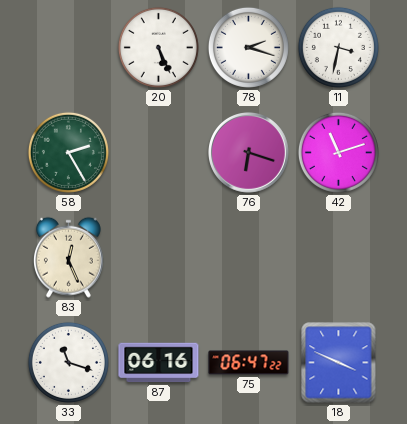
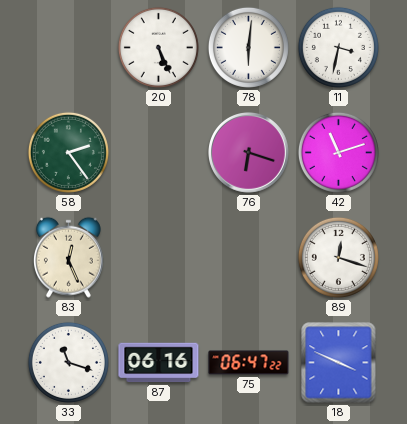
78: 2:18 -> 6:01 (248, 47)
58: 2:25 -> 2:24 (68, 152)
89: none -> 12:18 (338, 257)
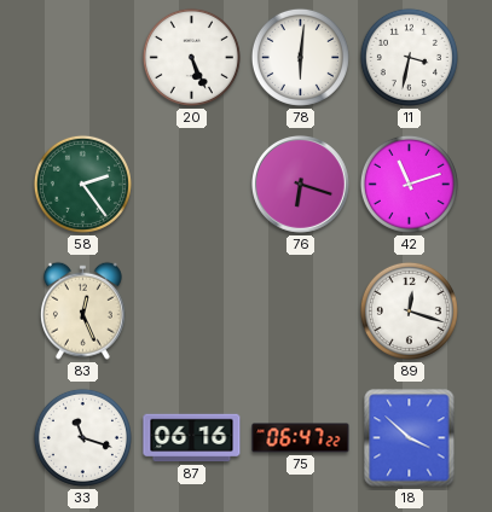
18: 3:49 -> 3:52 (410, 438)
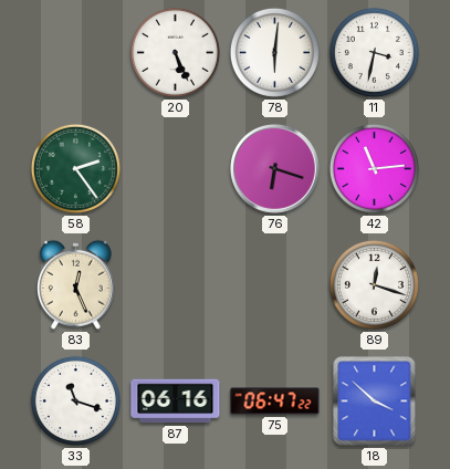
42: 11:12 -> 11:14 (374, 168)
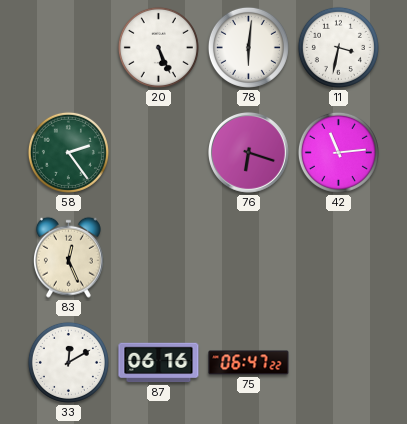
89: 12:18 -> none (374, 284)
33: 11:18 -> 12:10 (68, 362)
18: 3:52 -> none (375, 402)
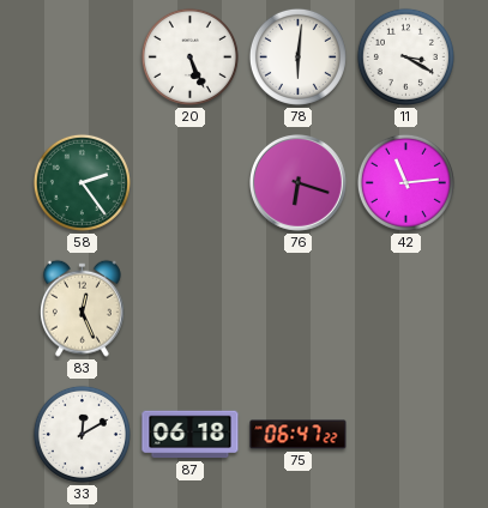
11: 3:32 -> 3:20 (405, 56)
87: 06:16 -> 06:18 (191, 435)
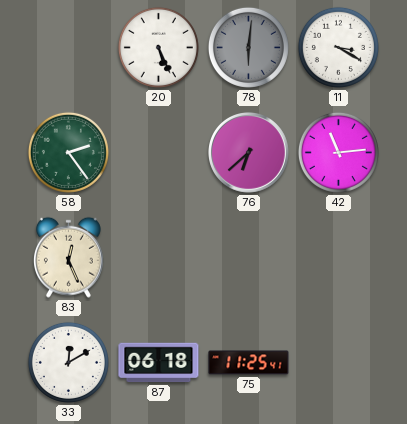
78 dial: white -> grey (248, 47)
76: 6:18 -> 6:38 (249, 153)
75: 06:47 -> 11:25 (249, 363)
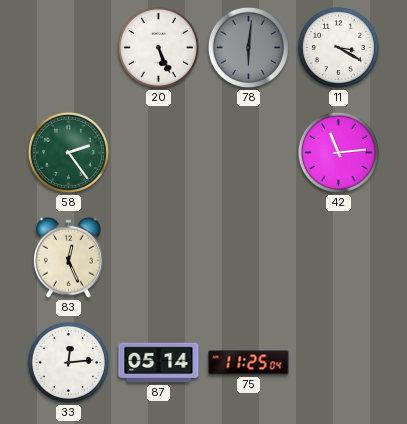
76: 6:38 -> none (249, 153)
33: 12:10 -> 12:14 (68, 362)
87: 06:18 -> 05:14 (159, 363)
75: 11:25:41 -> 11:25:04 (249, 363)
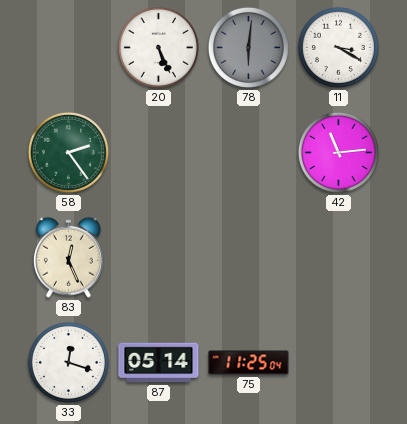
33: 12:14 -> 12:18 (68, 362)
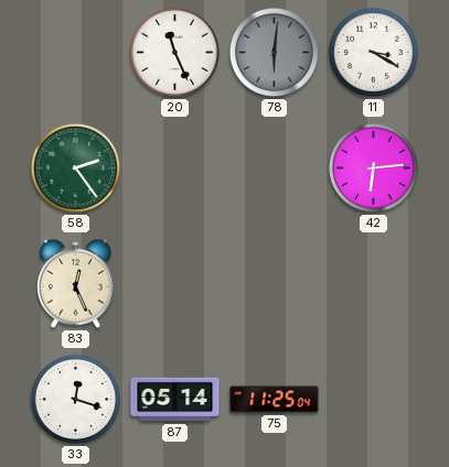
20: 5:26 -> 11:26 (174, 52)
42: 11:14 -> 6:14 (373, 167)
